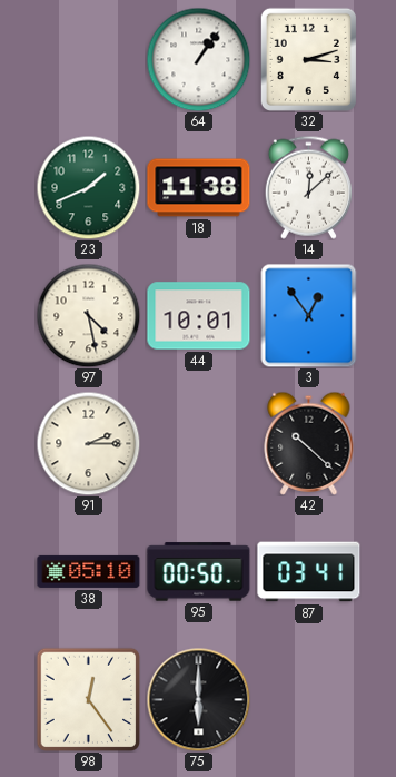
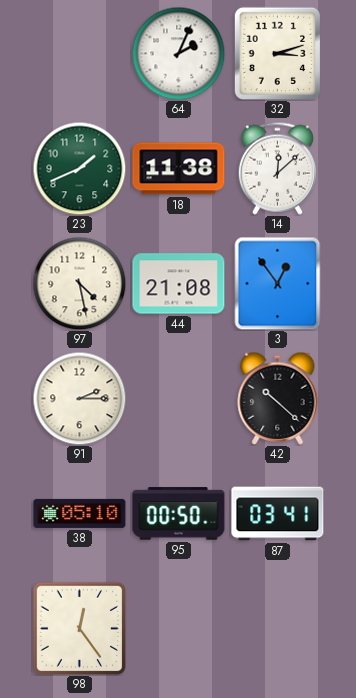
64: 1:06 -> 2:04 (178, 53)
44: 10:01 -> 21:08 (179, 284)
75: 6:00 -> none (198, 699)
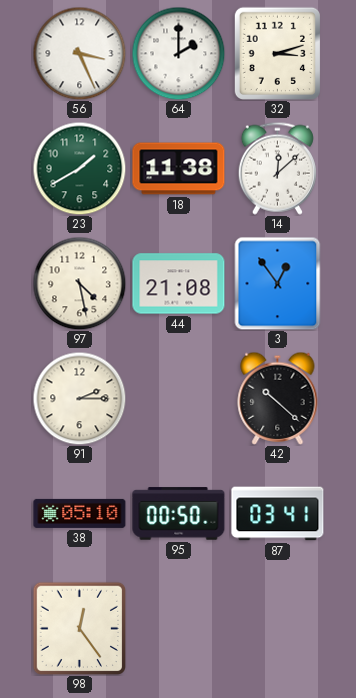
56: none -> 3:26 (79, 53)
64: 2:04 -> 2:00 (178, 53)
23: 1:41 -> 1:40 (79, 168)
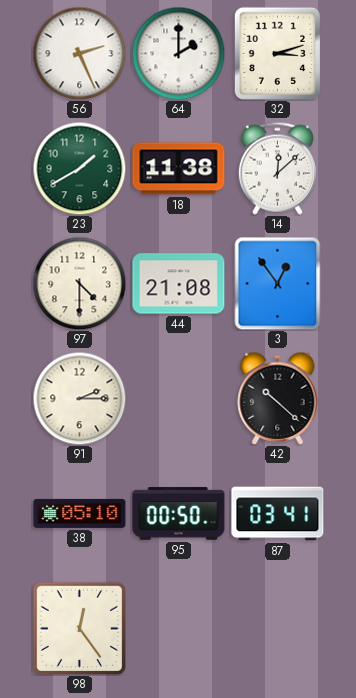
56: 3:26 -> 2:26 (79, 53)
97: 4:28 -> 4:30 (79, 283)
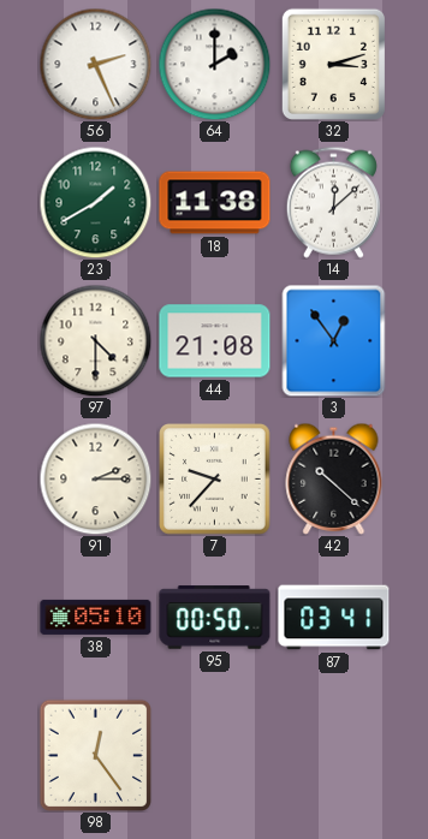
7: none -> 9:37 (215, 480)
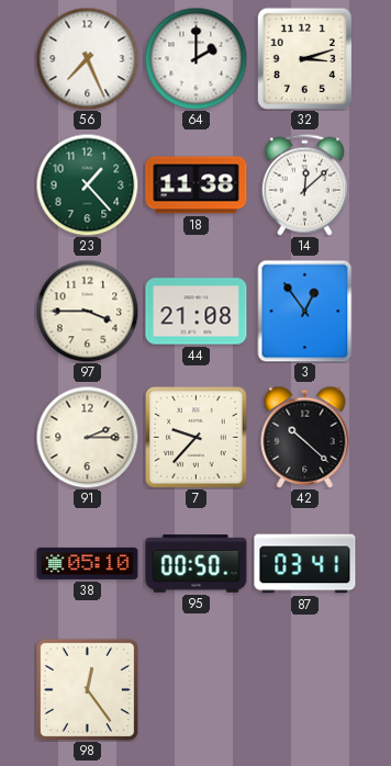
56: 2:26 -> 7:26 (87, 58)
23: 1:40 -> 1:23 (87, 184)
97: 4:30 -> 3:45 (87, 311)
